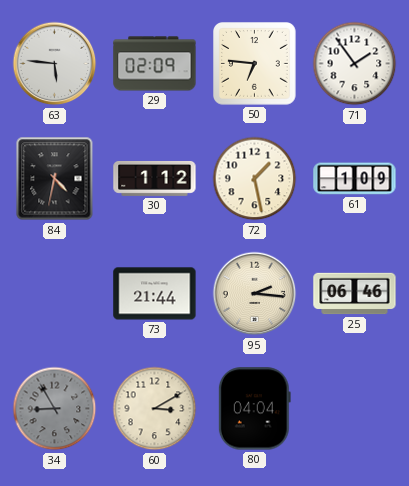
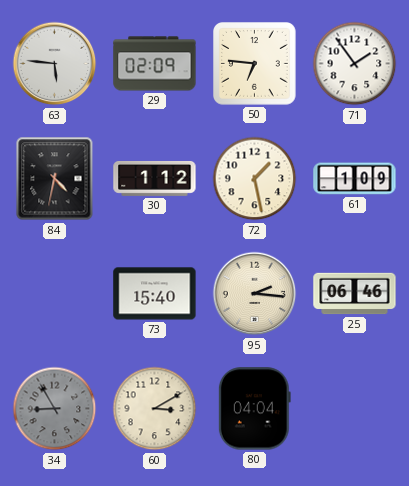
73: 21:44 -> 15:40 (155, 294)
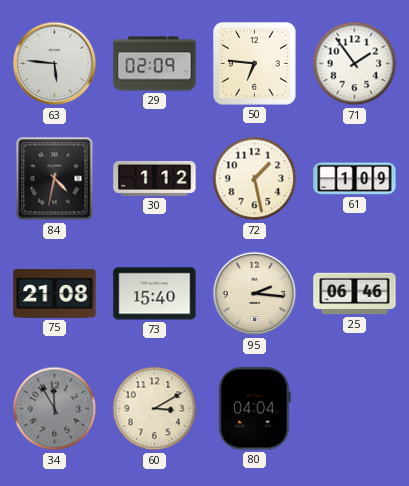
75: none -> 21:08 (55, 294)
34: 8:55 -> 11:55 (55, 409)
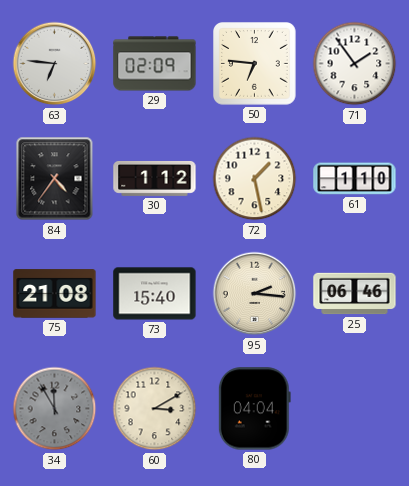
63: 5:46 -> 6:46 (55, 64)
84: 4:32 -> 4:36 (55, 179)
61: 1:09 -> 1:10 (355, 179)
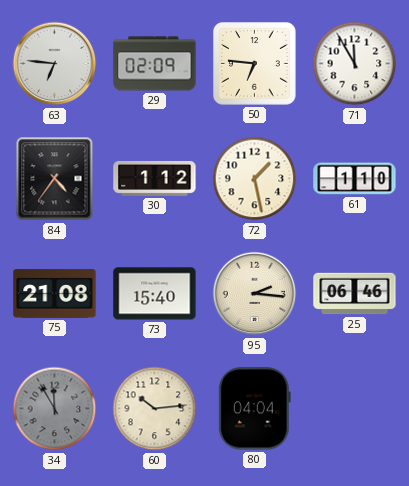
71: 1:54 -> 11:55 (355, 64)
60: 3:10 -> 10:14 (155, 409)
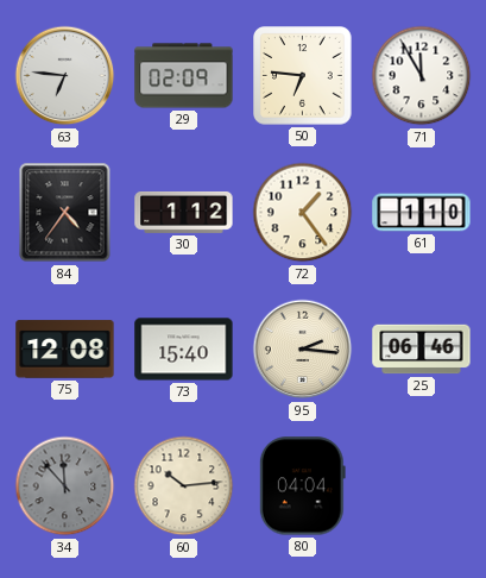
72: 1:28 -> 1:24 (303, 213)
75: 21:08 -> 12:08 (65, 350)
34: 11:55 -> 11:53 (65, 486)
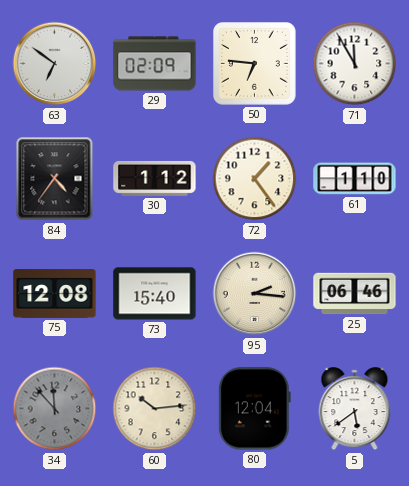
63: 6:46 -> 6:51 (55, 64)
80: 04:04 -> 12:04 (254, 409)
5: none -> 5:39 (355, 409)
